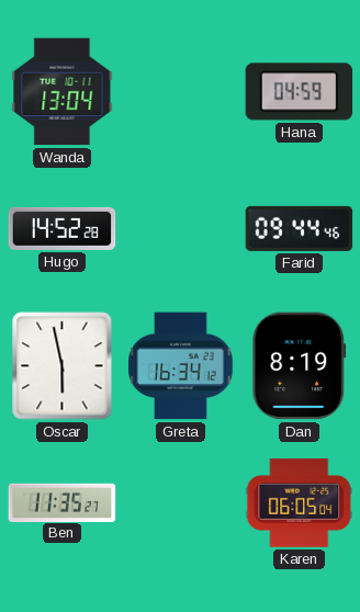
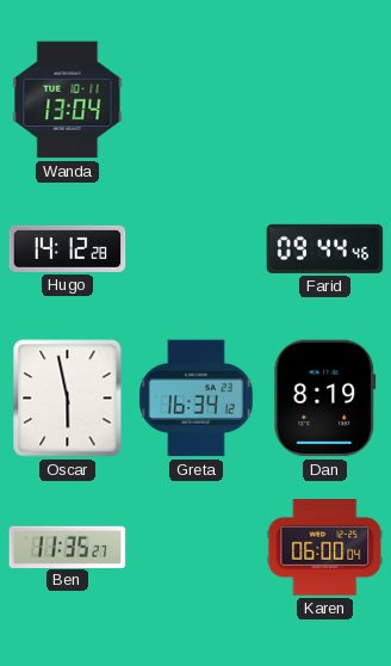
Hana: 04:59 -> none (300, 92)
Hugo: 14:52 -> 14:12 (68, 248)
Karen: 06:05 -> 06:00 (325, 548)
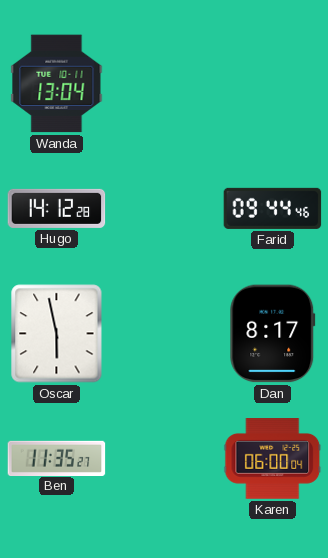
Greta: 16:34 -> none (197, 399)
Dan: 8:19 -> 8:17 (273, 334)
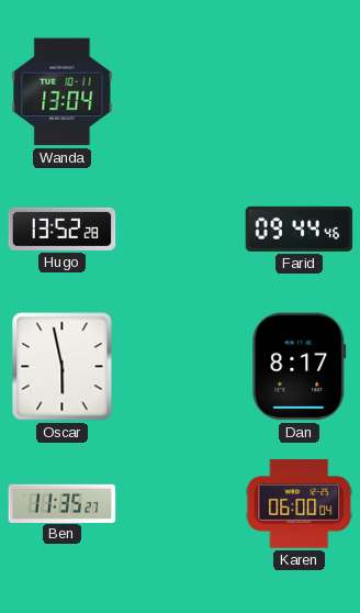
Hugo: 14:12 -> 13:52 (63, 229)
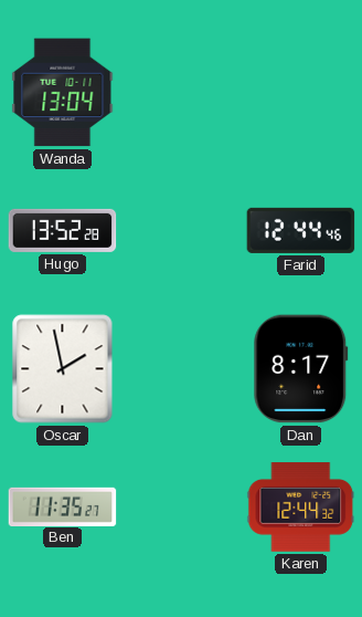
Farid: 09:44 -> 12:44 (301, 230)
Oscar: 5:58 -> 1:58 (63, 369)
Karen: 06:00 -> 12:44 (301, 508)
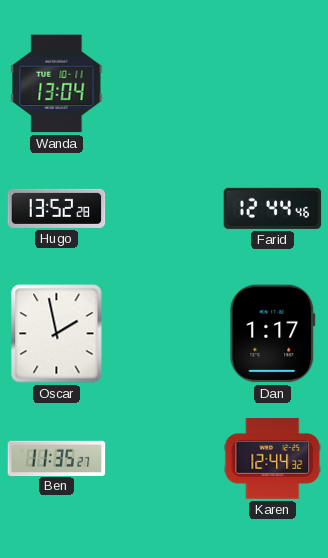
Dan: 8:17 -> 1:17 (273, 334)
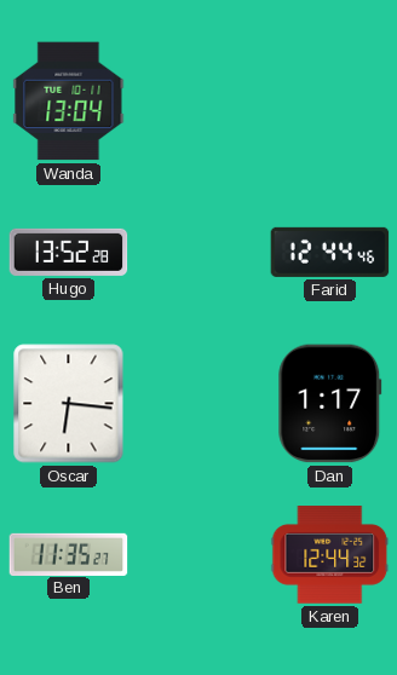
Oscar: 1:58 -> 6:16 (69, 404)
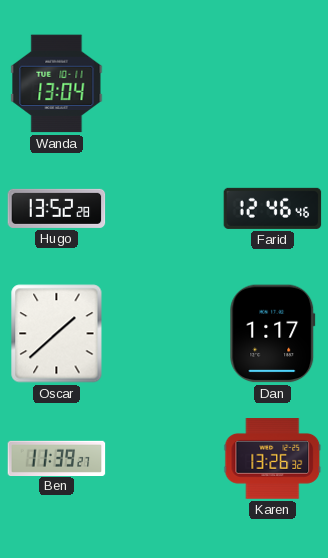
Farid: 12:44 -> 12:46 (273, 208)
Oscar: 6:16 -> 1:38 (57, 334)
Ben: 11:35 -> 11:39 (57, 458)
Karen: 12:44 -> 13:26 (273, 459)
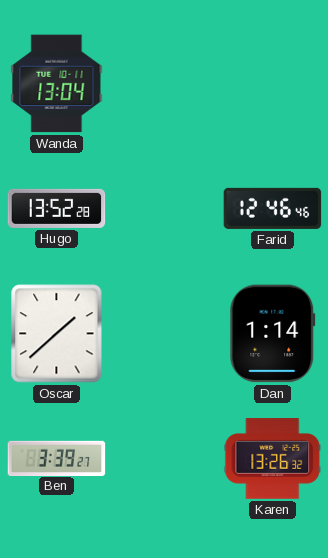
Dan: 1:17 -> 1:14 (273, 334)
Ben: 11:39 -> 3:39 (57, 458)
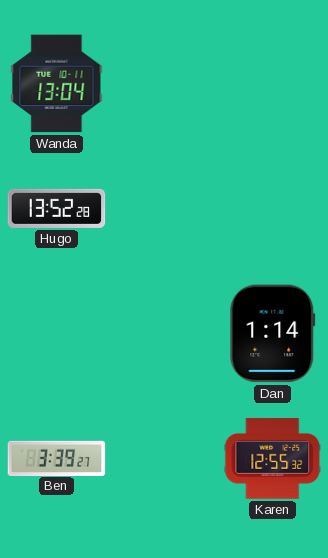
Farid: 12:46 -> none (273, 208)
Oscar: 1:38 -> none (57, 334)
Karen: 13:26 -> 12:55 (273, 459)
